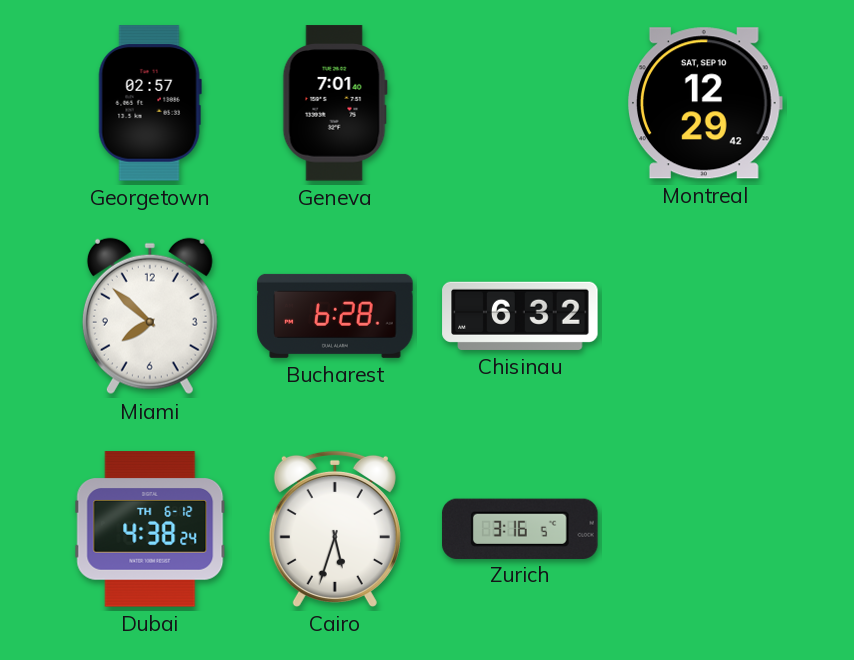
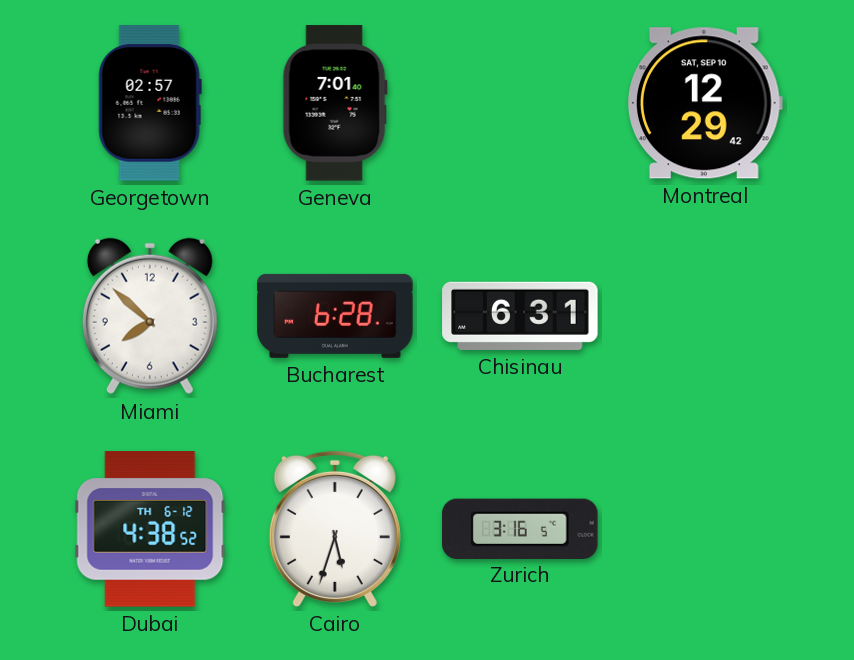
Chisinau: 6:32 -> 6:31 (520, 316)
Dubai: 4:38:24 -> 4:38:52 (150, 529)
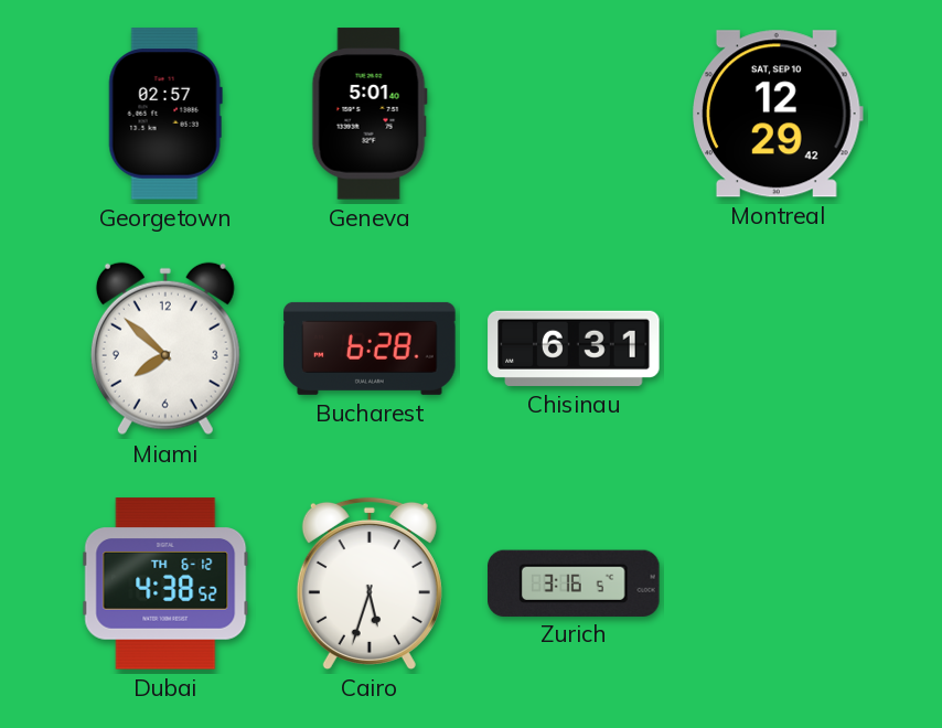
Geneva: 7:01 -> 5:01 (370, 114)
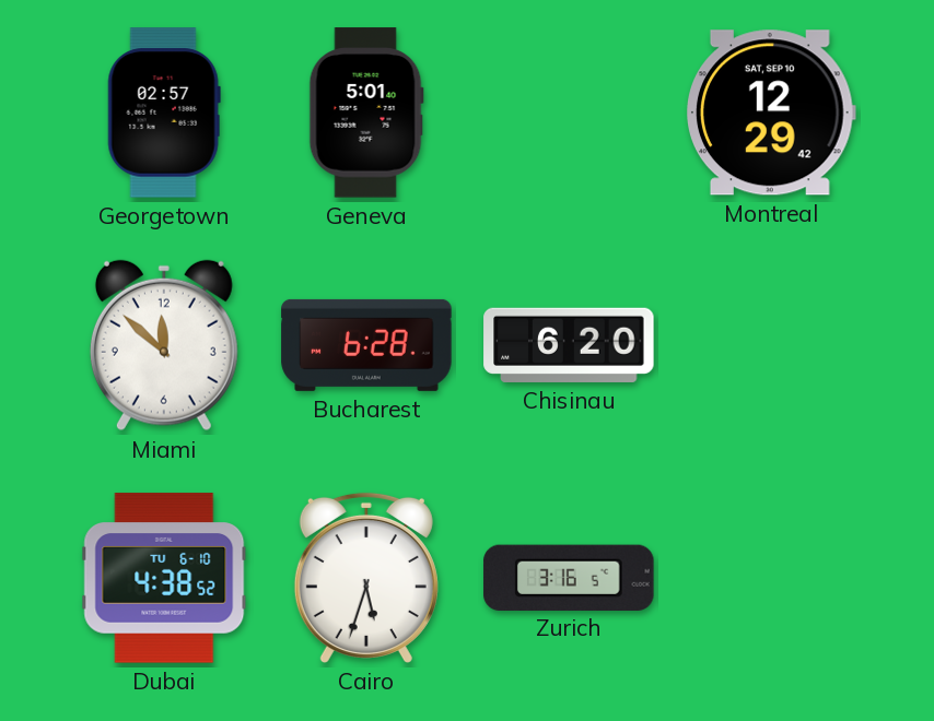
Miami: 7:52 -> 11:52 (164, 345)
Chisinau: 6:31 -> 6:20 (569, 345)
Dubai date: TH 6-12 -> TU 6-10 (164, 578)
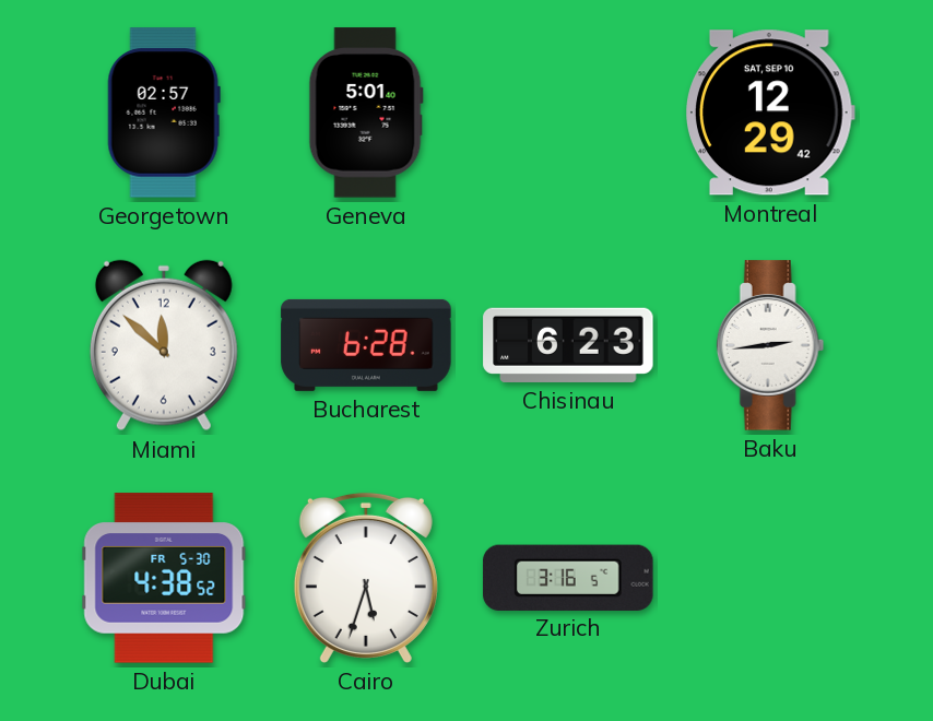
Chisinau: 6:20 -> 6:23 (568, 345)
Baku: none -> 2:44 (770, 345)
Dubai date: TU 6-10 -> FR 5-30 (164, 578)
